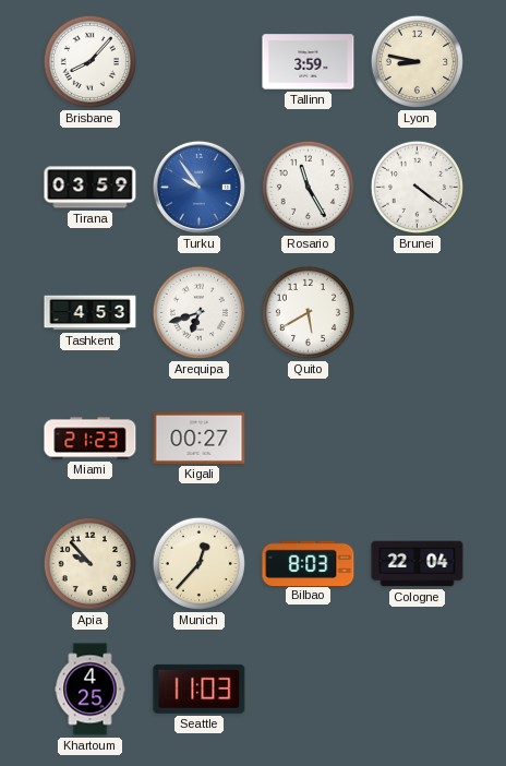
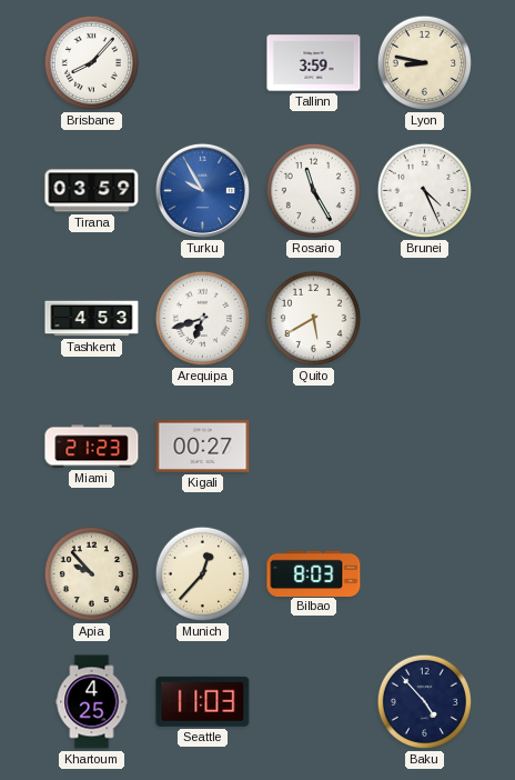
Turku: 9:54 -> 9:55 (202, 190)
Brunei: 4:21 -> 4:26 (424, 190)
Cologne: 22:04 -> none (418, 564)
Baku: none -> 4:53 (424, 701)
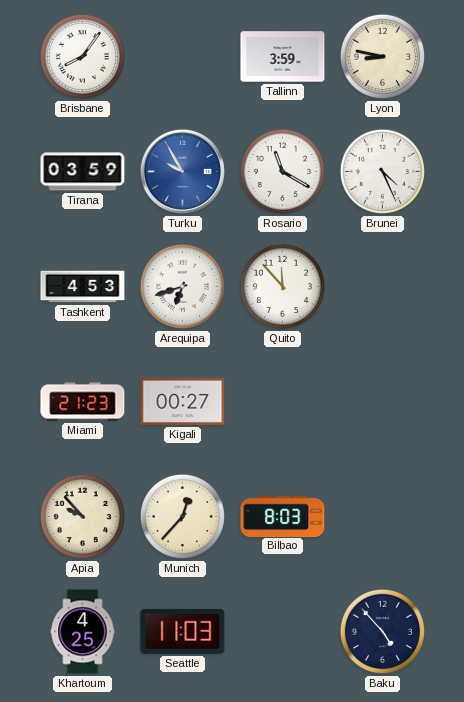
Brisbane: 8:07 -> 8:06 (82, 56)
Rosario: 11:25 -> 11:20 (282, 171)
Quito: 5:40 -> 11:53 (282, 286)
